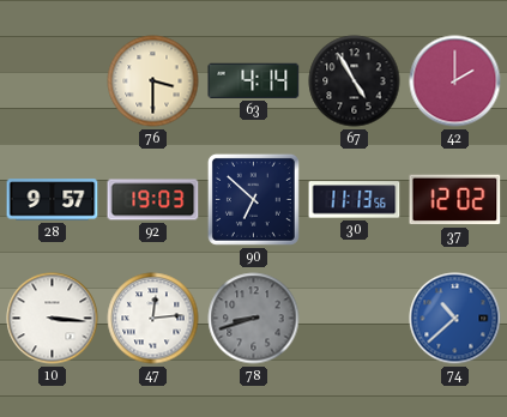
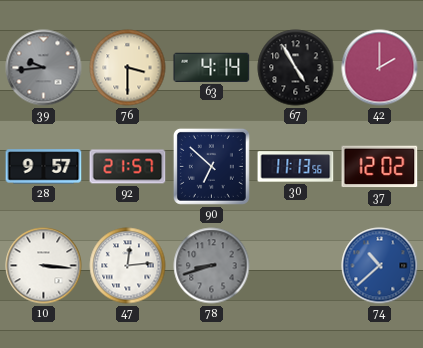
39: none -> 9:44 (44, 68)
92: 19:03 -> 21:57 (128, 167)
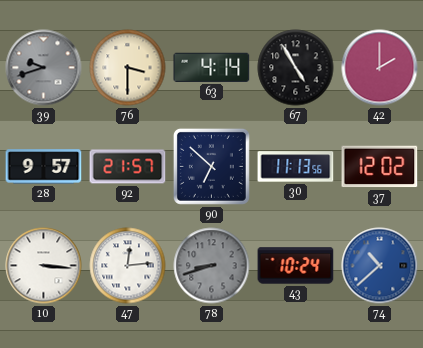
39: 9:44 -> 9:42 (44, 68)
43: none -> 10:24 (296, 266)
